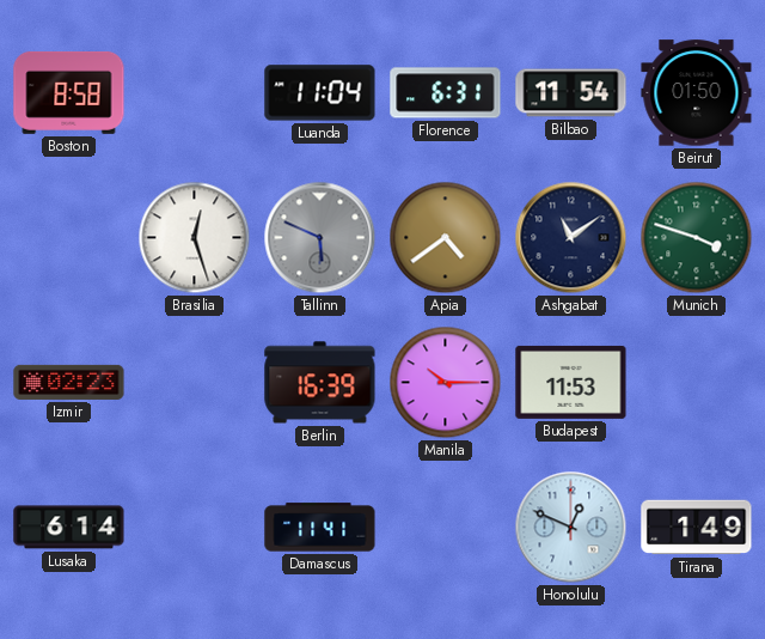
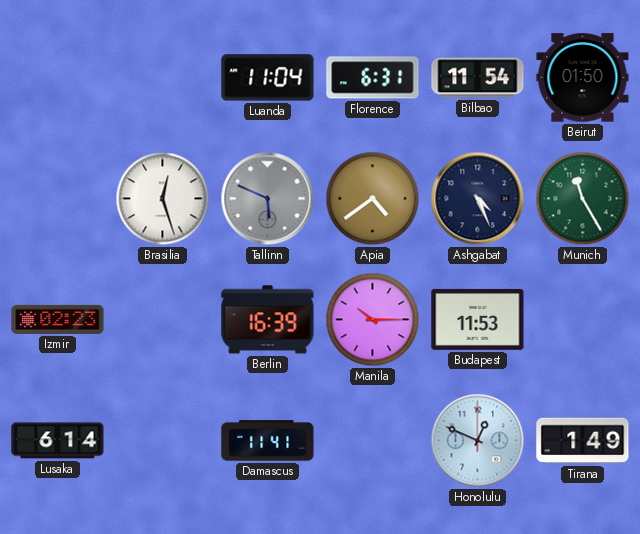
Boston: 8:58 -> none (69, 92)
Ashgabat: 11:09 -> 4:26 (478, 199)
Munich: 3:48 -> 11:25 (583, 199)
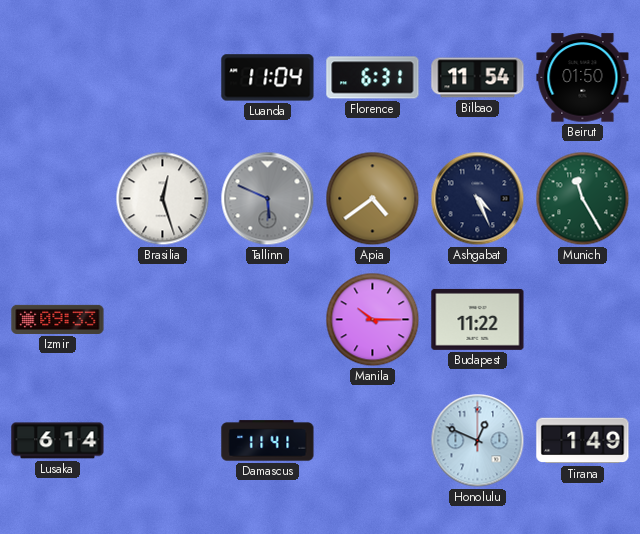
Izmir: 02:23 -> 09:33 (58, 319)
Berlin: 16:39 -> none (268, 320)
Budapest: 11:53 -> 11:22 (478, 319)
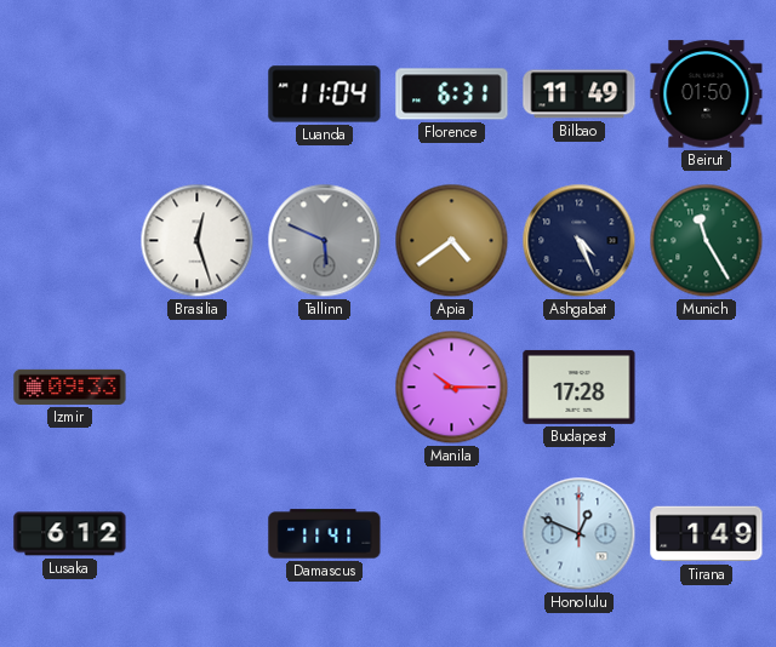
Bilbao: 11:54 -> 11:49 (580, 95)
Budapest: 11:22 -> 17:28 (580, 387)
Lusaka: 6:14 -> 6:12 (70, 534)
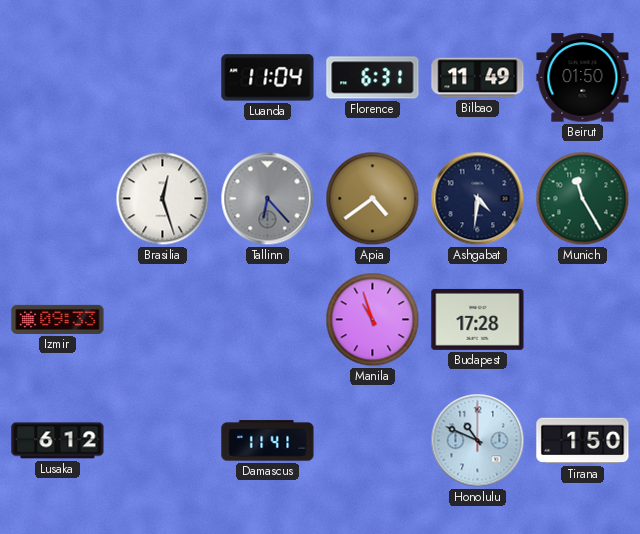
Tallinn: 5:49 -> 6:23 (268, 199)
Ashgabat: 4:26 -> 4:31 (478, 199)
Manila: 10:15 -> 10:57 (373, 320)
Honolulu: 12:49 -> 10:49 (478, 441)
Tirana: 1:49 -> 1:50 (583, 441)
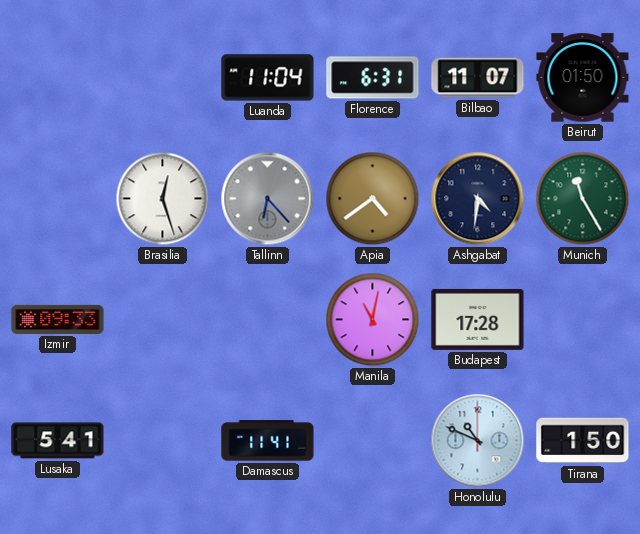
Bilbao: 11:49 -> 11:07 (478, 78)
Manila: 10:57 -> 11:02 (373, 320)
Lusaka: 6:12 -> 5:41 (58, 441)
